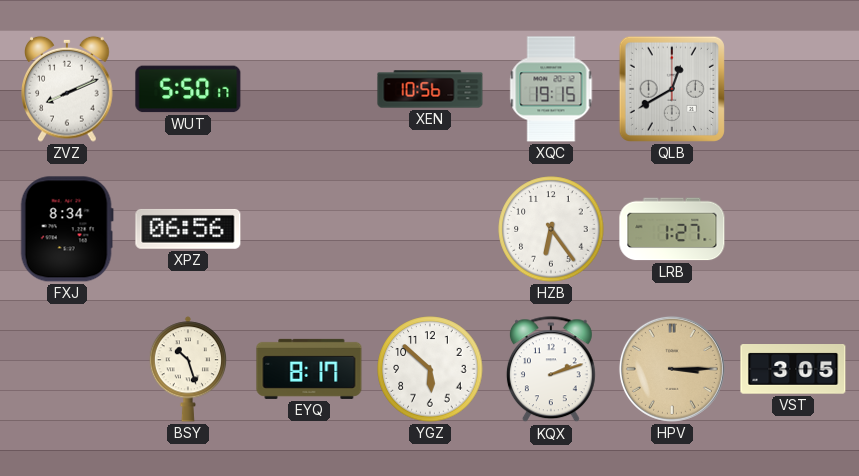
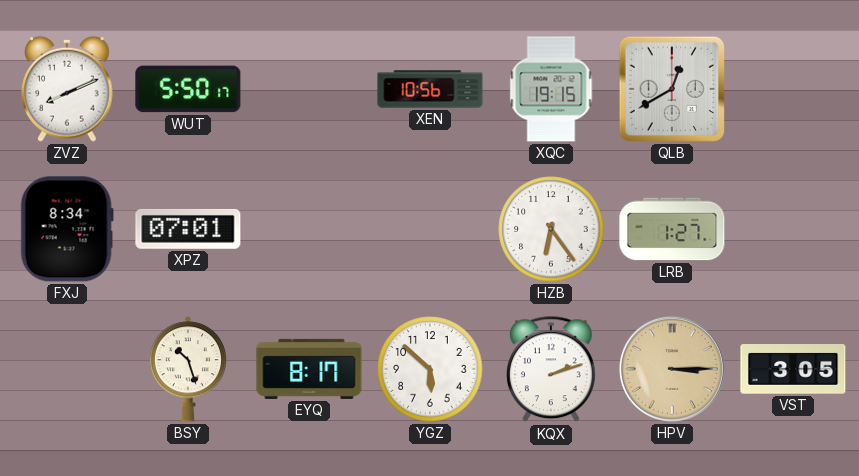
XPZ: 06:56 -> 07:01 (188, 229)
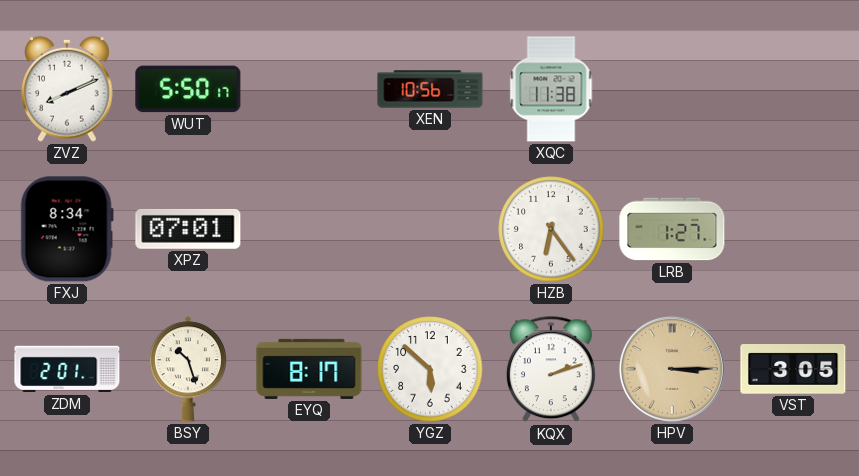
XQC: 19:15 -> 11:38 (551, 89)
QLB: 12:40 -> none (672, 89)
ZDM: none -> 2:01 (67, 369)
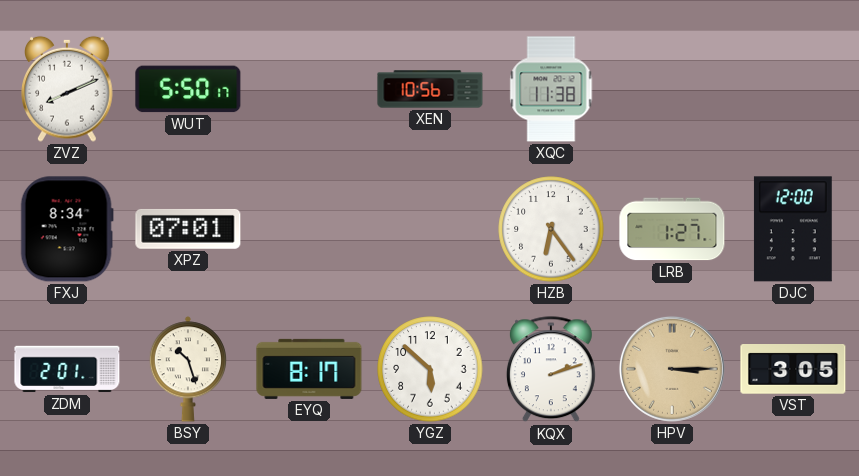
DJC: none -> 12:00 (793, 229)
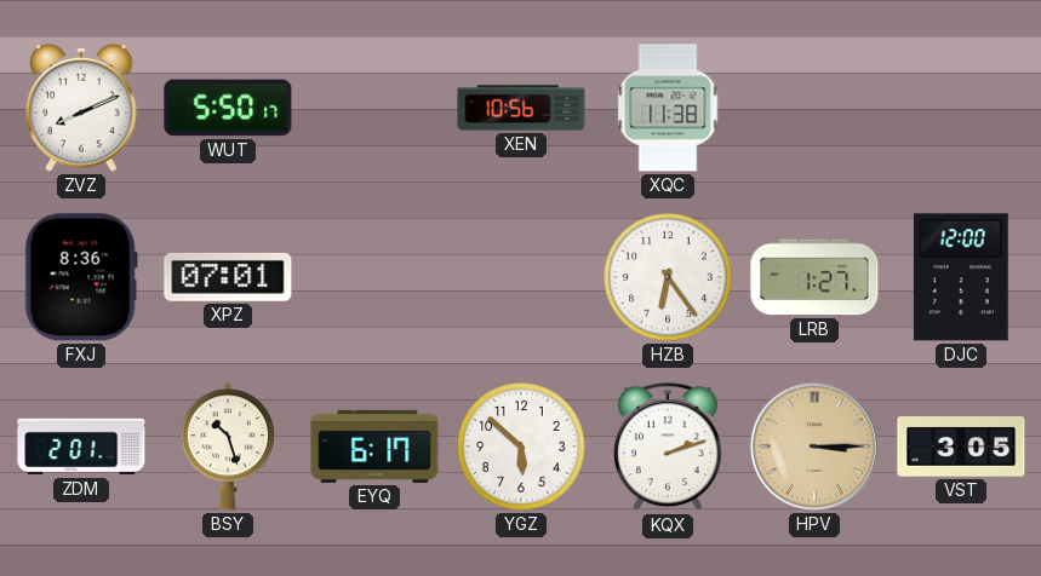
FXJ: 8:34 -> 8:36 (81, 277)
EYQ: 8:17 -> 6:17 (374, 447)
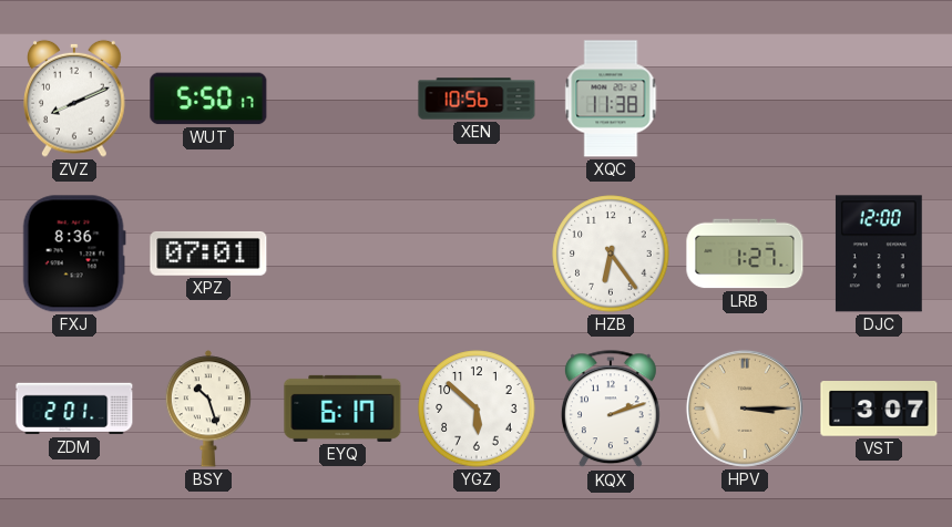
VST: 3:05 -> 3:07 (879, 409)
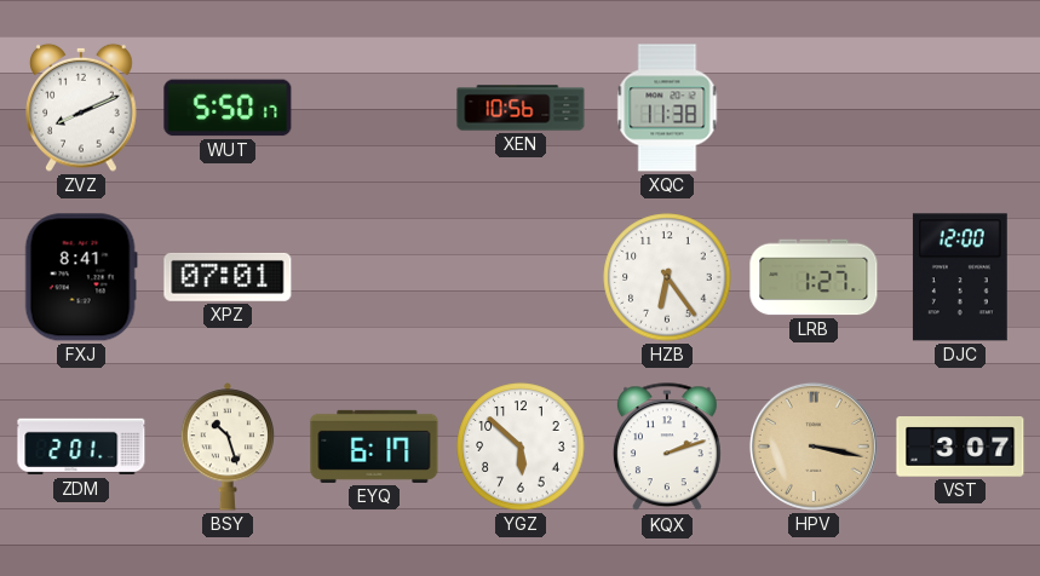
FXJ: 8:36 -> 8:41 (81, 277)
HPV: 3:15 -> 3:17 (814, 447)
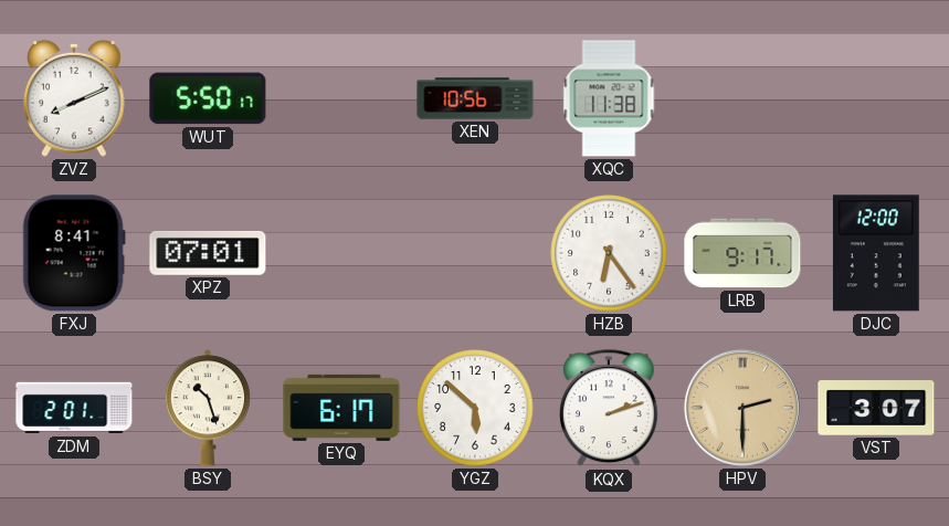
LRB: 1:27 -> 9:17 (742, 253)
HPV: 3:17 -> 2:30 (742, 408)
